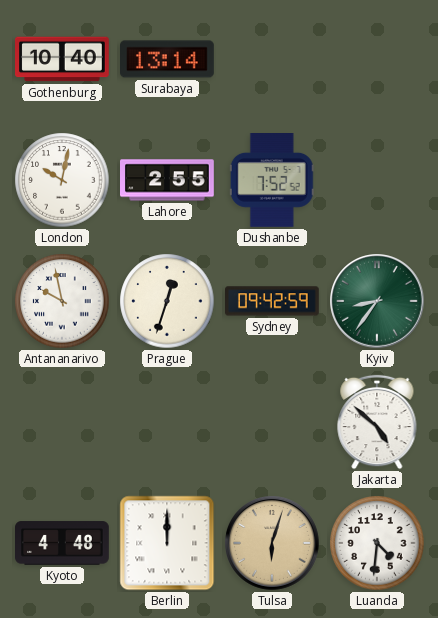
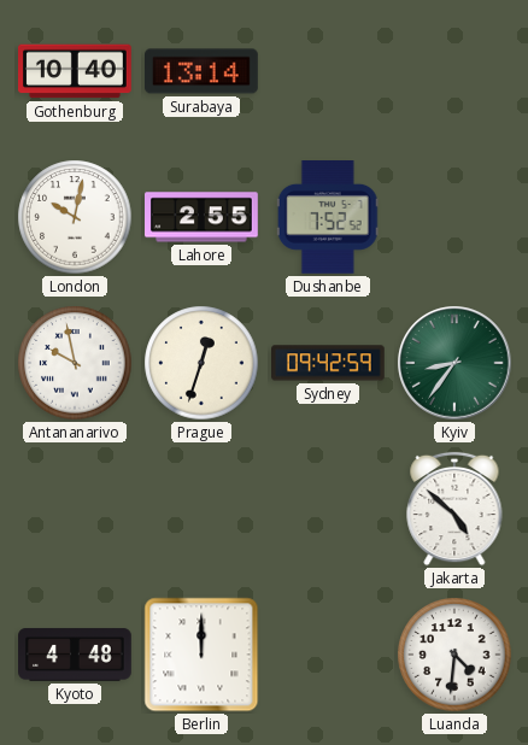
Tulsa: 6:03 -> none (272, 543)
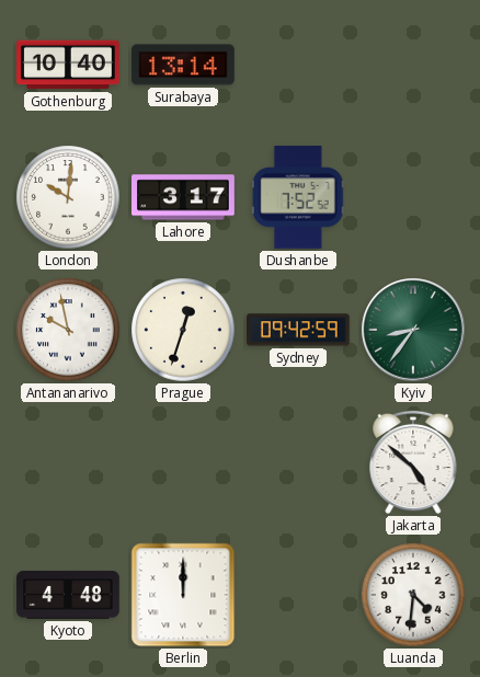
London: 10:02 -> 10:01 (68, 197)
Lahore: 2:55 -> 3:17 (184, 197)
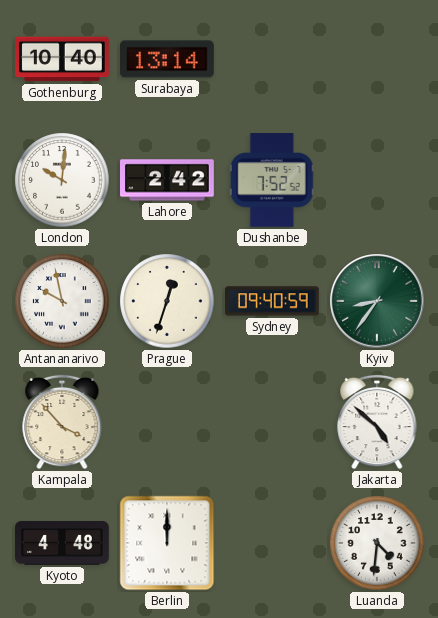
Lahore: 3:17 -> 2:42 (168, 180)
Sydney: 09:42 -> 09:40 (273, 301)
Kampala: none -> 3:53 (62, 422)
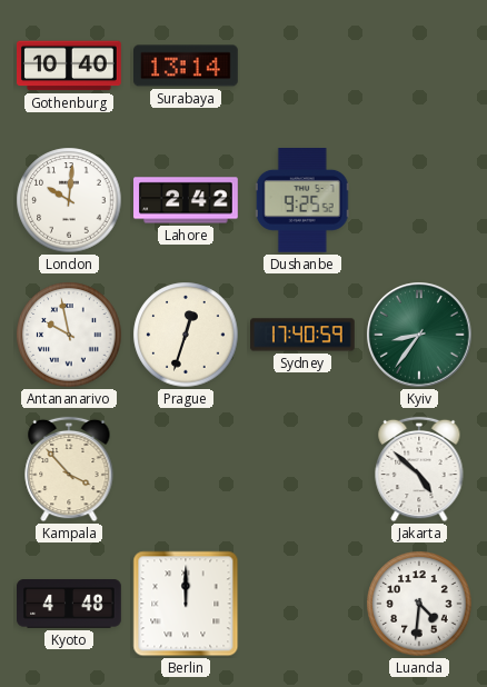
Dushanbe: 7:52 -> 9:25 (302, 201)
Sydney: 09:40 -> 17:40 (304, 335)
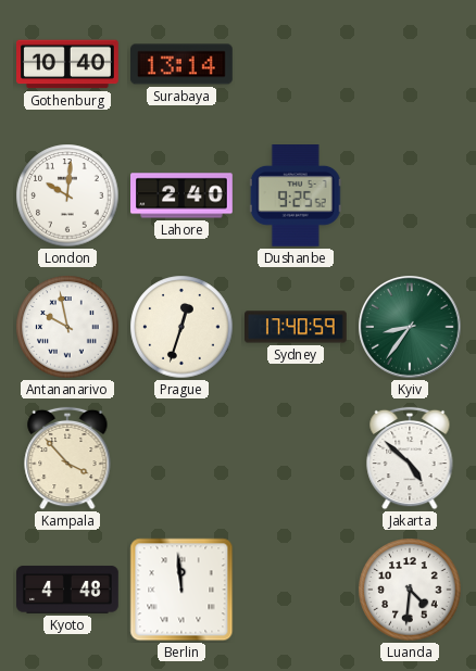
Lahore: 2:42 -> 2:40 (183, 195)
Berlin: 12:00 -> 11:59 (181, 590)
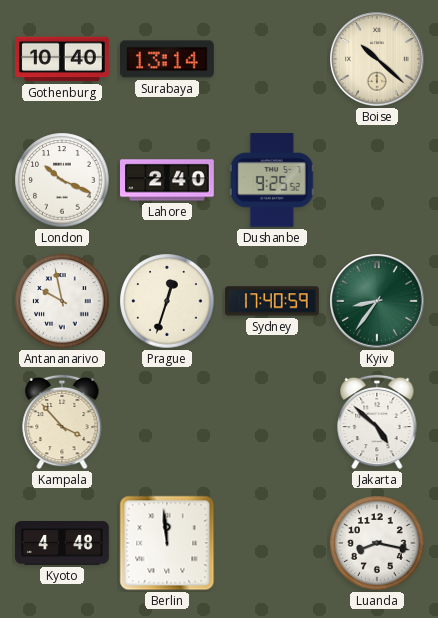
Boise: none -> 10:22 (377, 59)
London: 10:01 -> 10:19 (62, 180)
Luanda: 4:31 -> 8:17 (377, 543)
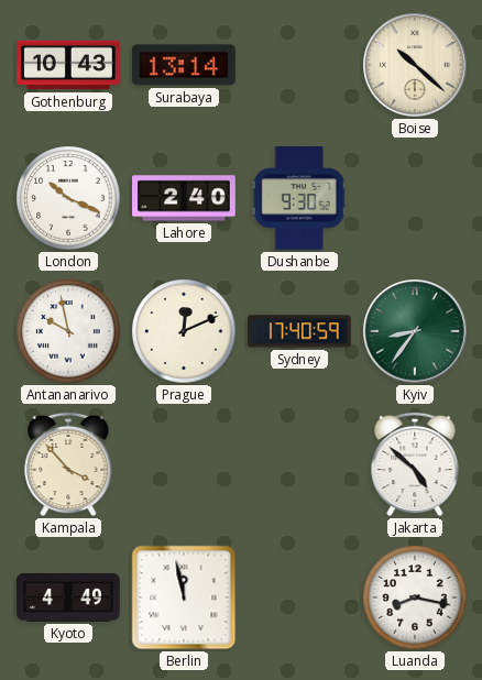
Gothenburg: 10:40 -> 10:43 (69, 65)
Dushanbe: 9:25 -> 9:30 (299, 199)
Prague: 12:33 -> 12:11 (184, 331)
Kyoto: 4:48 -> 4:49 (68, 597)
Berlin: 11:59 -> 11:58 (184, 597)
